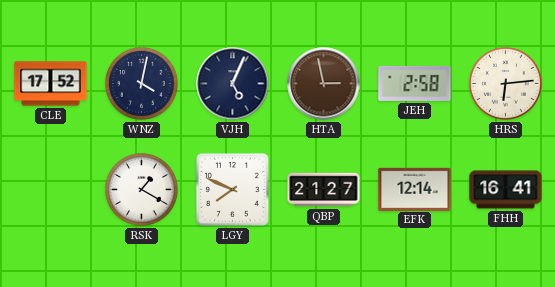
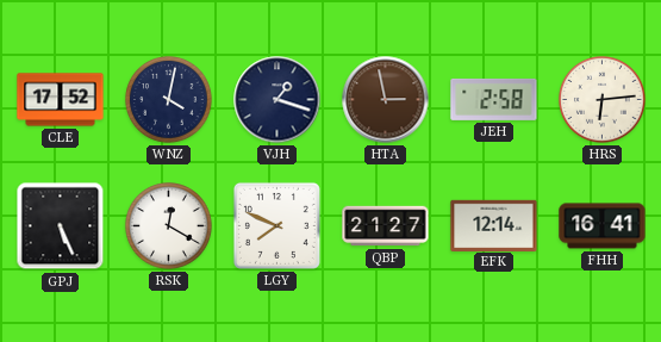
VJH: 5:04 -> 1:18 (278, 100)
GPJ: none -> 5:26 (61, 226)
RSK: 1:20 -> 12:20 (169, 226)
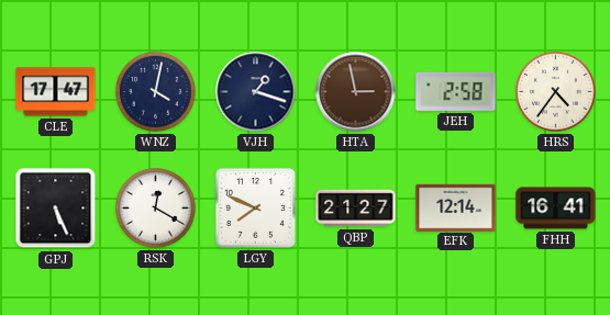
CLE: 17:52 -> 17:47 (56, 92)
HRS: 6:14 -> 4:36 (556, 92)
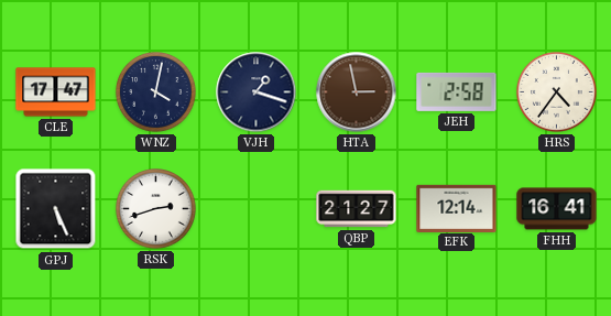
RSK: 12:20 -> 2:42 (156, 209)
LGY: 7:49 -> none (255, 207)
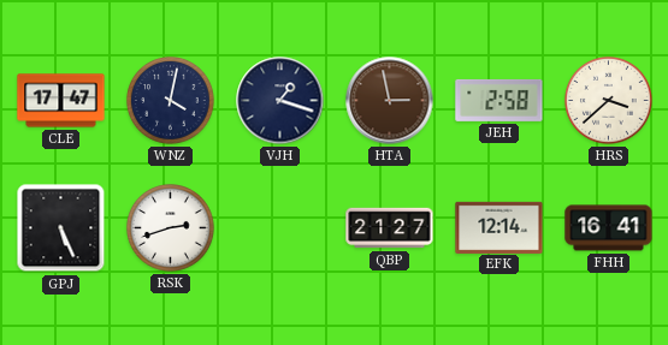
HRS: 4:36 -> 3:38 (609, 101)
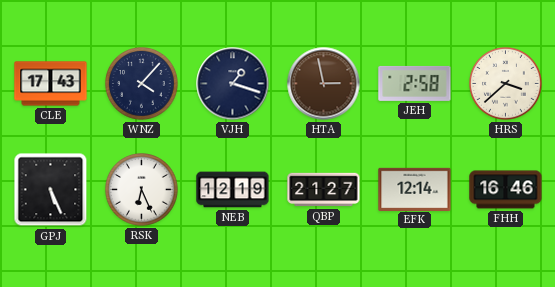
CLE: 17:47 -> 17:43 (51, 84)
WNZ: 4:02 -> 4:07 (142, 84)
RSK: 2:42 -> 6:26 (142, 190)
NEB: none -> 12:19 (233, 190)
FHH: 16:41 -> 16:46 (506, 190)
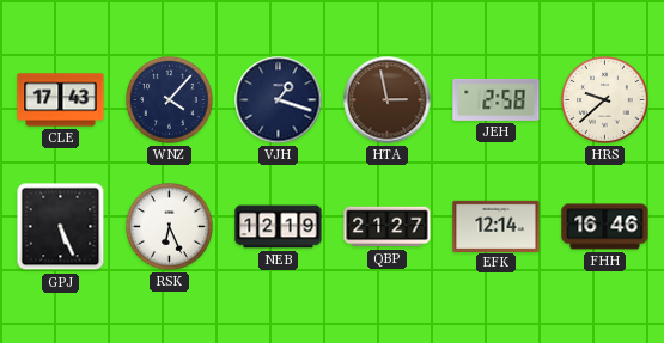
HRS: 3:38 -> 9:38 (605, 100)
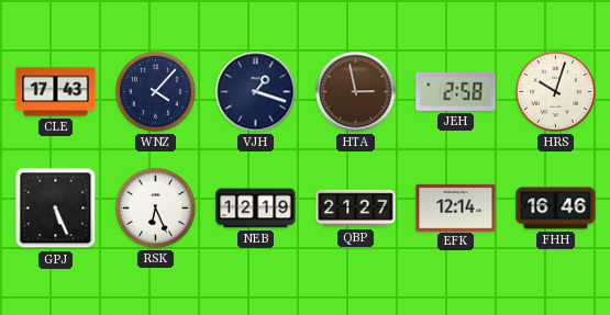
HRS: 9:38 -> 10:03 (556, 92)
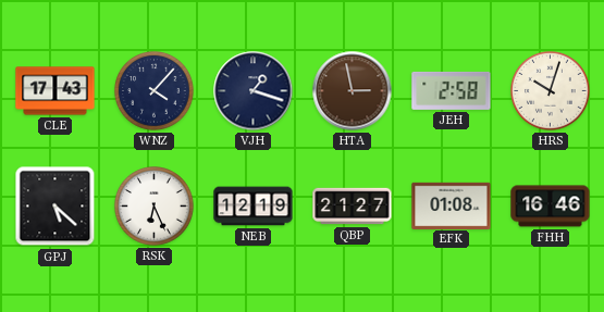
GPJ: 5:26 -> 5:22 (56, 207)
EFK: 12:14 -> 01:08 (452, 205)
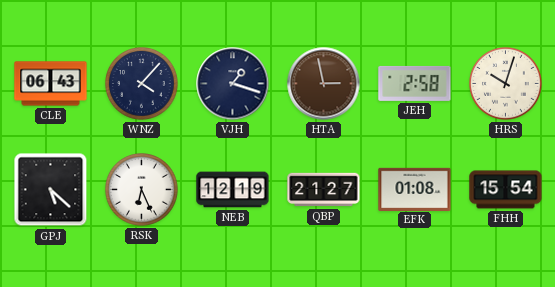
CLE: 17:43 -> 06:43 (51, 84)
FHH: 16:46 -> 15:54 (506, 190)
